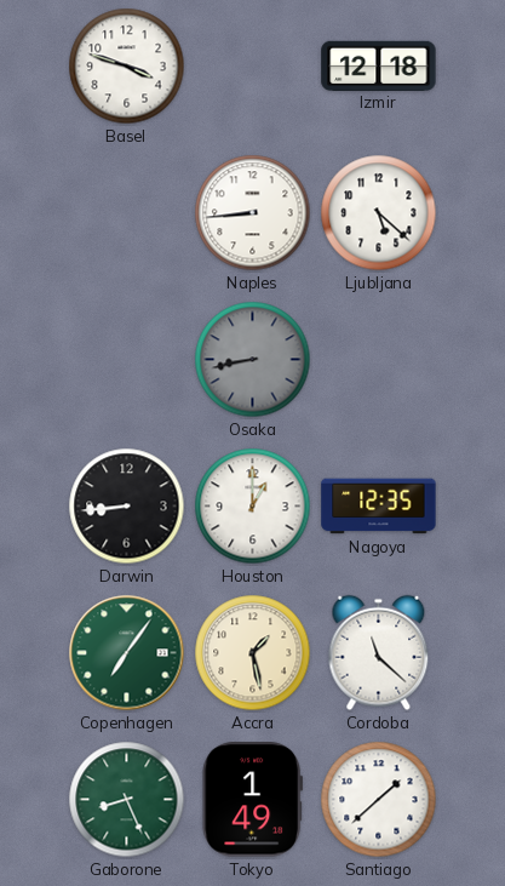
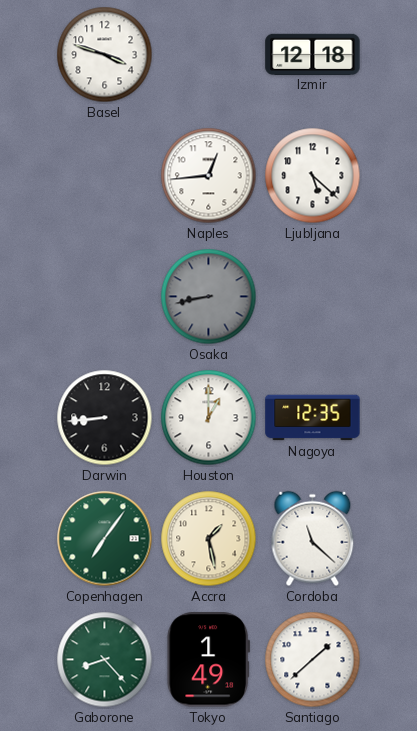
Naples: 8:44 -> 12:44 (209, 176)
Gaborone: 8:26 -> 8:23 (105, 660)
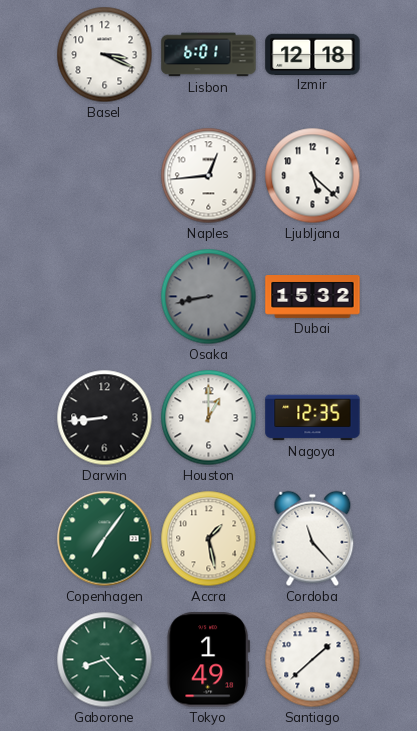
Basel: 3:48 -> 3:19 (105, 55)
Lisbon: none -> 6:01 (209, 55)
Dubai: none -> 15:32 (313, 297)
Cordoba: 11:22 -> 11:23 (313, 539)
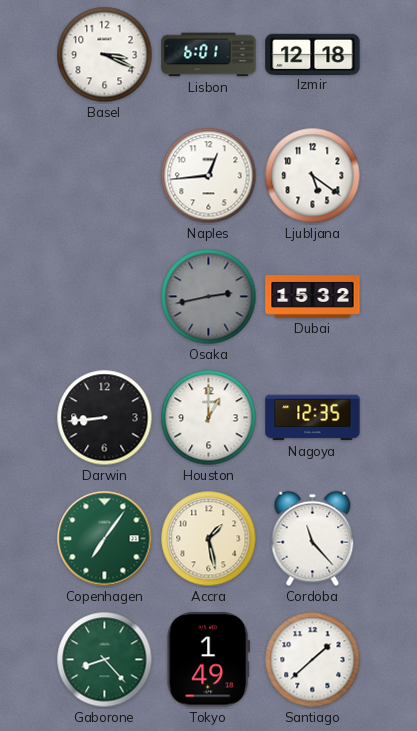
Ljubljana: 5:22 -> 5:21 (313, 176)
Osaka: 8:43 -> 2:43 (209, 297)
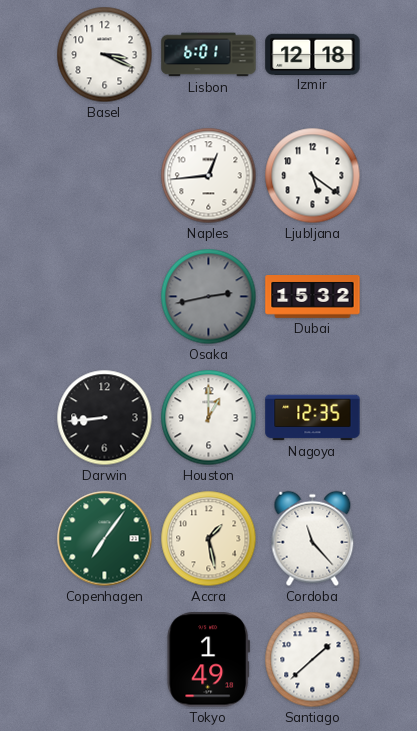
Gaborone: 8:23 -> none (105, 660)
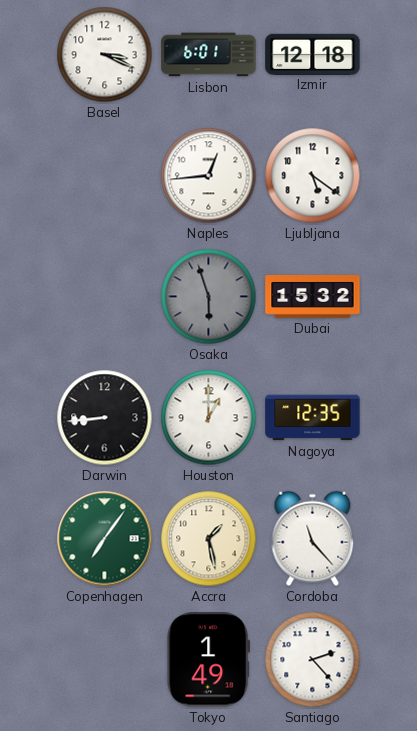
Osaka: 2:43 -> 5:57 (209, 297)
Santiago: 1:38 -> 2:23 (313, 660)
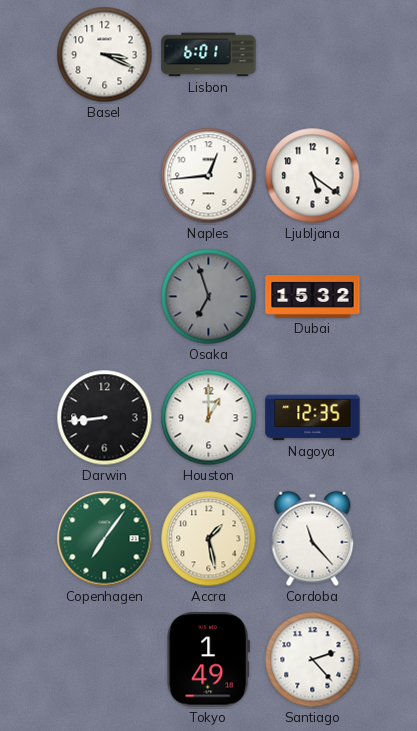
Izmir: 12:18 -> none (313, 54)
Osaka: 5:57 -> 6:57 (209, 297)
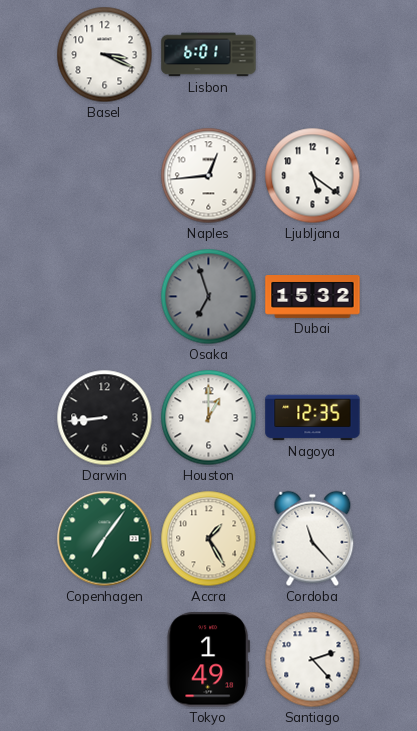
Accra: 1:28 -> 1:25 (209, 539)
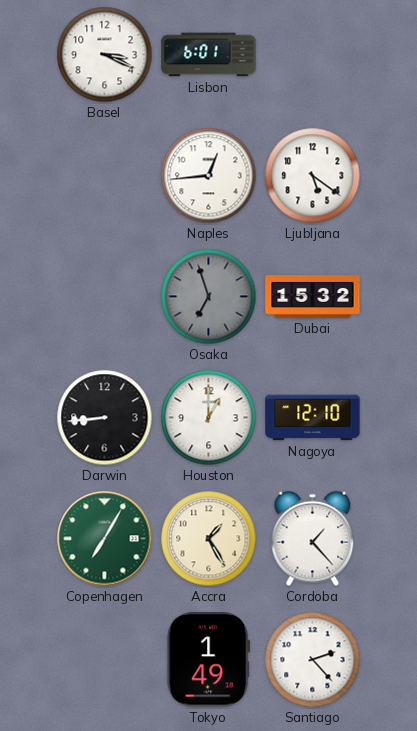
Nagoya: 12:35 -> 12:10 (313, 418)
Copenhagen: 7:06 -> 7:05 (105, 539)
Cordoba: 11:23 -> 1:23 (313, 539)
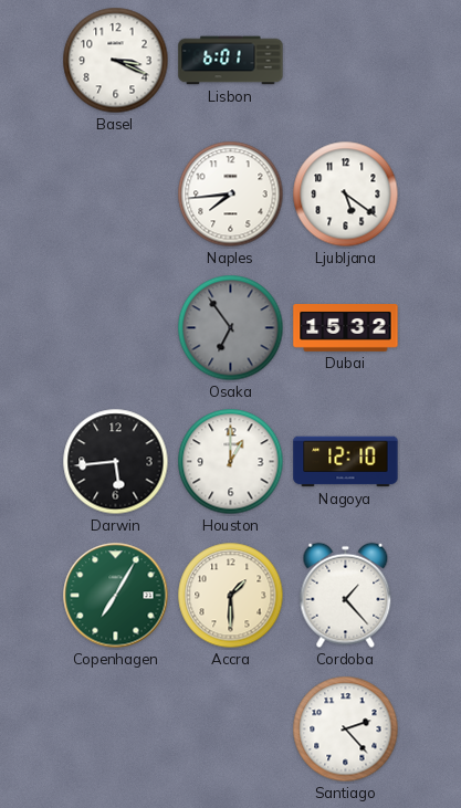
Naples: 12:44 -> 7:44 (231, 195)
Osaka: 6:57 -> 6:54 (231, 328)
Darwin: 8:44 -> 5:44 (116, 462)
Accra: 1:25 -> 1:30 (231, 596)
Tokyo: 1:49 -> none (208, 660)
